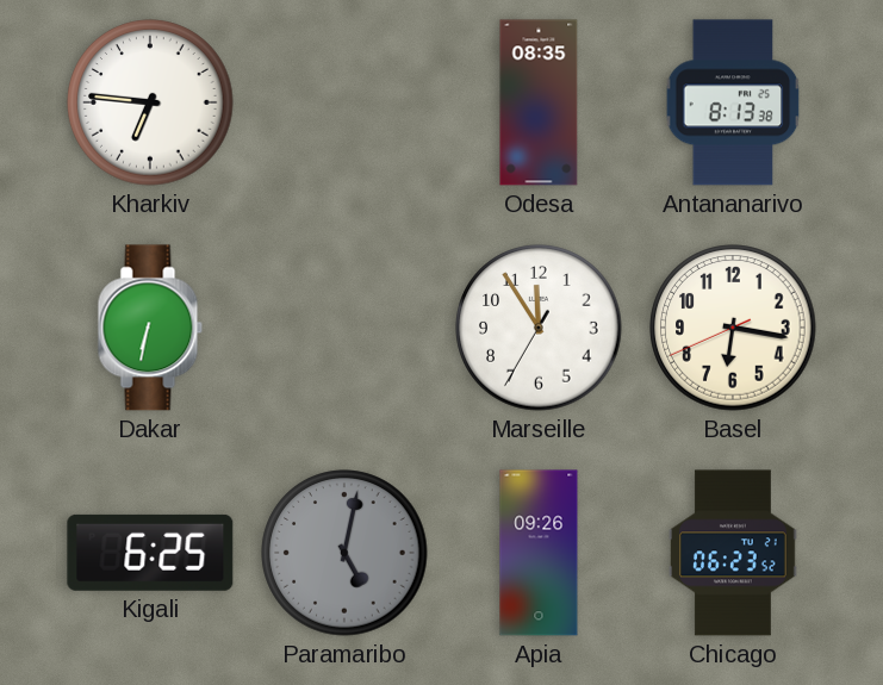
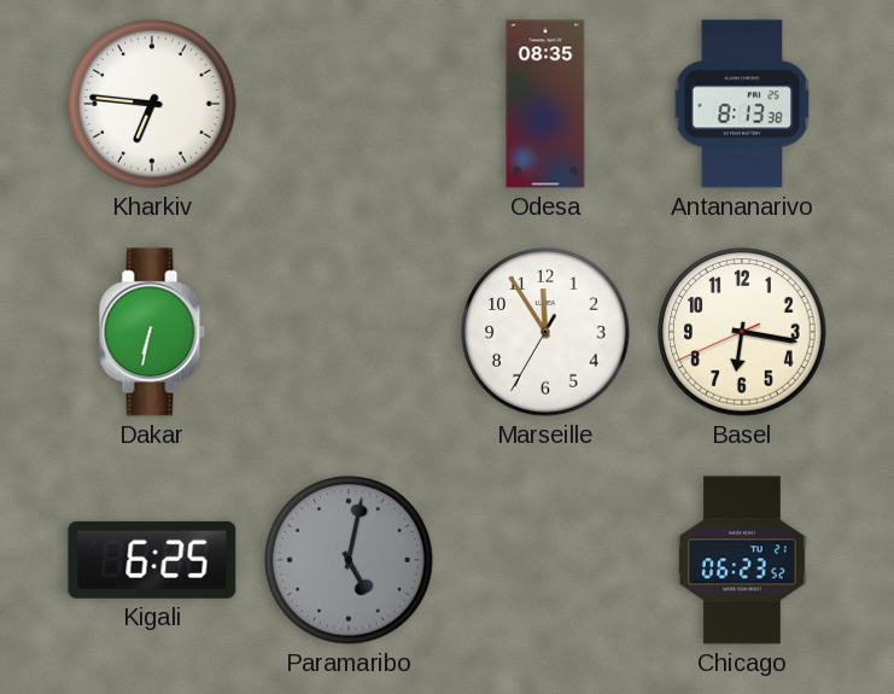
Apia: 09:26 -> none (539, 553)
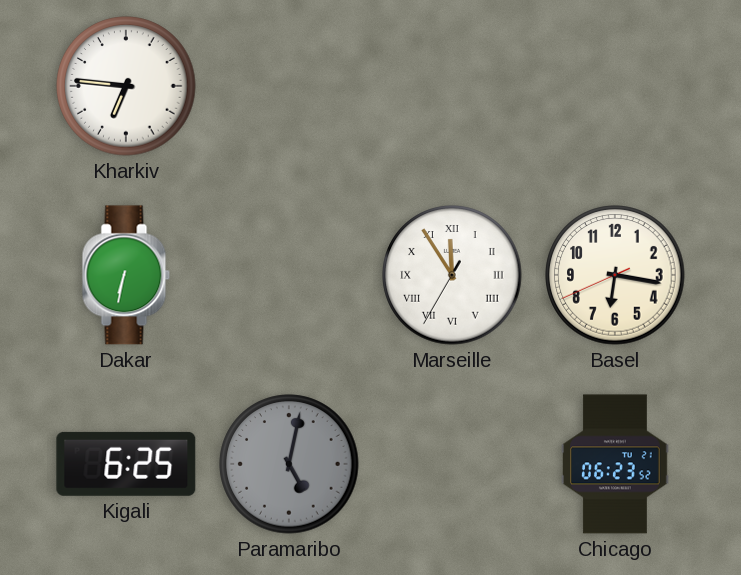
Odesa: 08:35 -> none (545, 104)
Antananarivo: 8:13 -> none (742, 104)
Marseille numerals: Arabic -> Roman (452, 275)
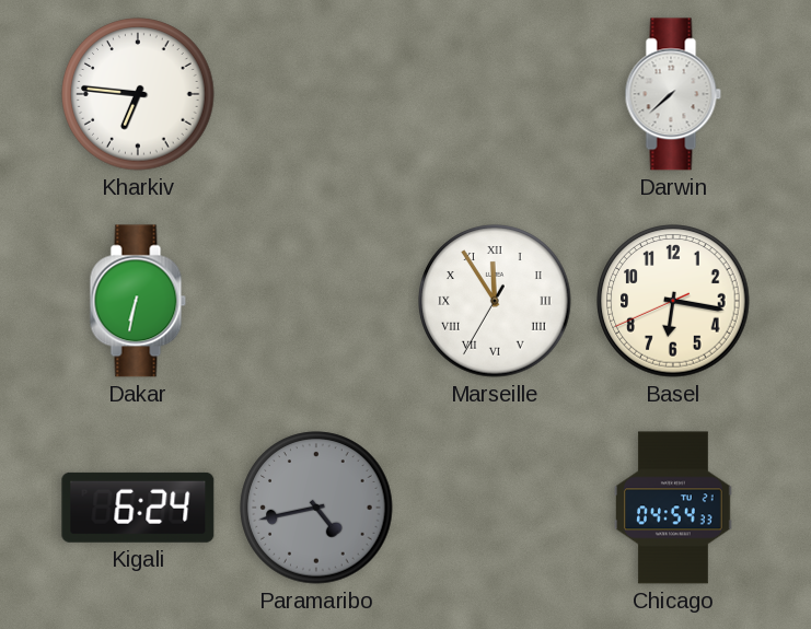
Darwin: none -> 7:38 (673, 94)
Kigali: 6:25 -> 6:24 (138, 508)
Paramaribo: 5:02 -> 4:43 (316, 508)
Chicago: 06:23 -> 04:54 (673, 508)
